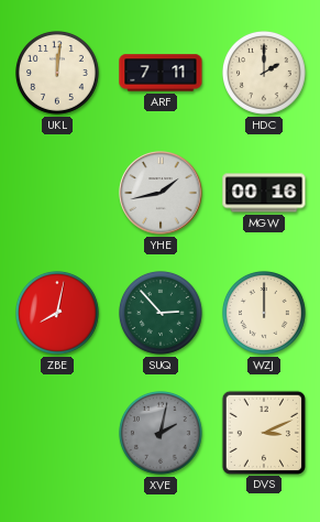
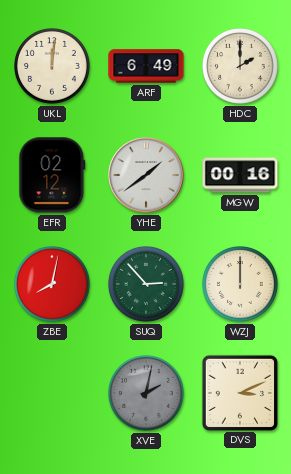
ARF: 7:11 -> 6:49 (146, 66)
EFR: none -> 02:12 (52, 175)
YHE: 1:43 -> 1:39 (146, 175)
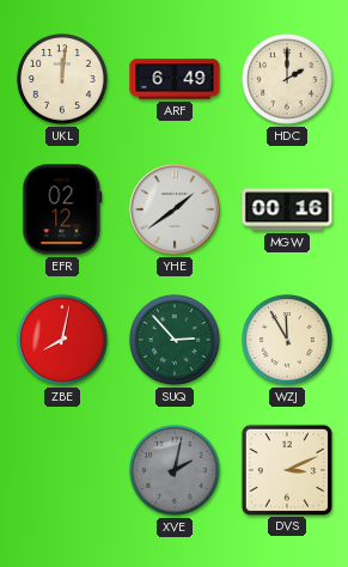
WZJ: 12:00 -> 11:55 (288, 341)
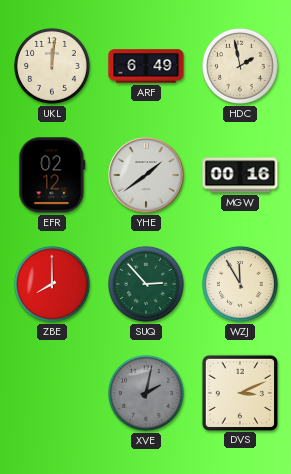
HDC: 2:00 -> 1:58 (241, 67)
ZBE: 8:02 -> 8:00 (53, 285)
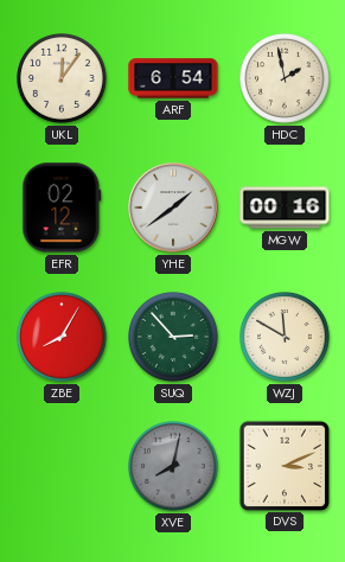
UKL: 12:01 -> 12:06 (63, 79)
ARF: 6:49 -> 6:54 (173, 78)
ZBE: 8:00 -> 8:05 (63, 338)
WZJ: 11:55 -> 11:50 (286, 338)
XVE: 2:02 -> 8:02 (174, 467)
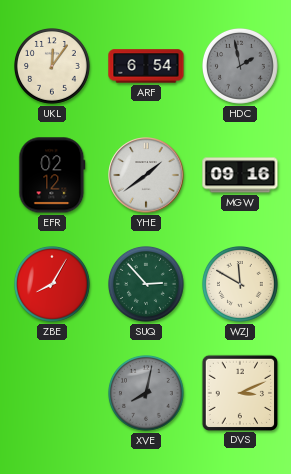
HDC dial: cream -> grey (241, 67)
MGW: 00:16 -> 09:16 (240, 175)
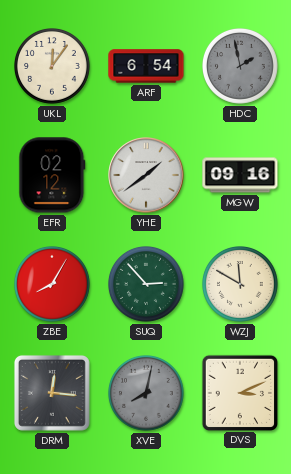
DRM: none -> 12:16 (52, 393)
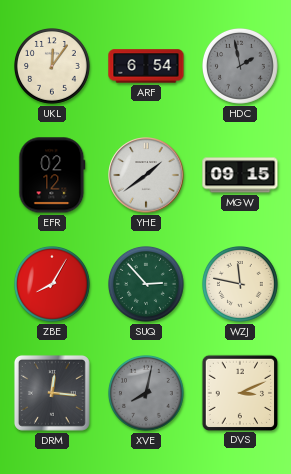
MGW: 09:16 -> 09:15 (240, 175)
WZJ: 11:50 -> 11:47 (241, 285)
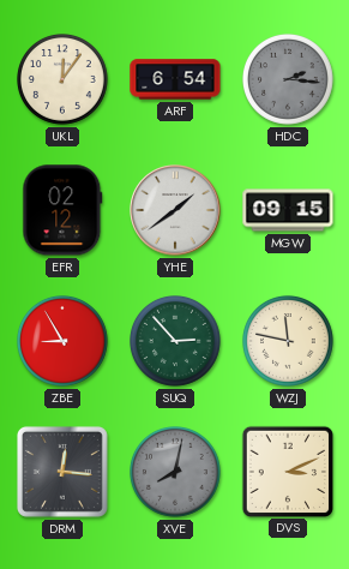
HDC: 1:58 -> 2:16 (289, 80)
ZBE: 8:05 -> 8:55 (64, 342)
